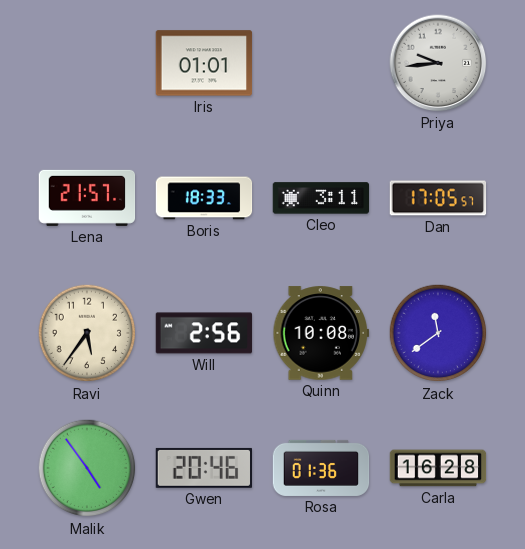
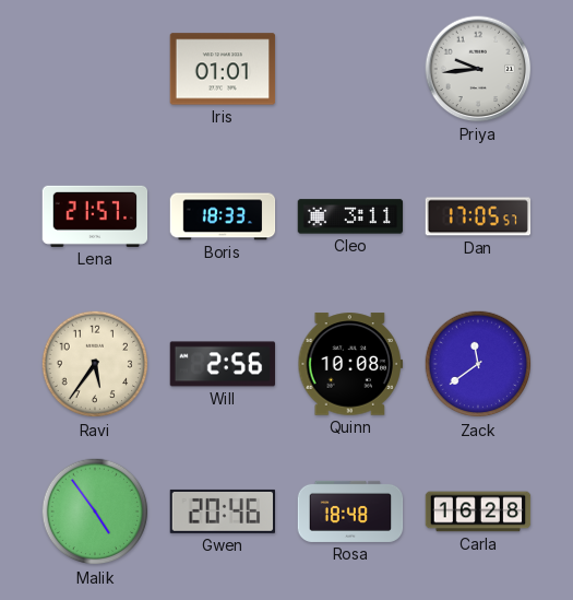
Rosa: 01:36 -> 18:48 (350, 511)
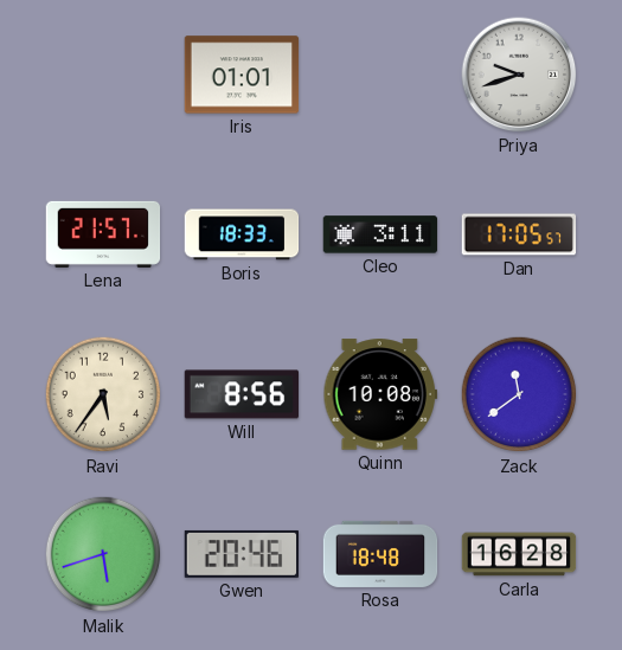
Priya: 9:44 -> 9:42 (519, 75)
Will: 2:56 -> 8:56 (242, 394)
Malik: 4:54 -> 5:42 (103, 554)
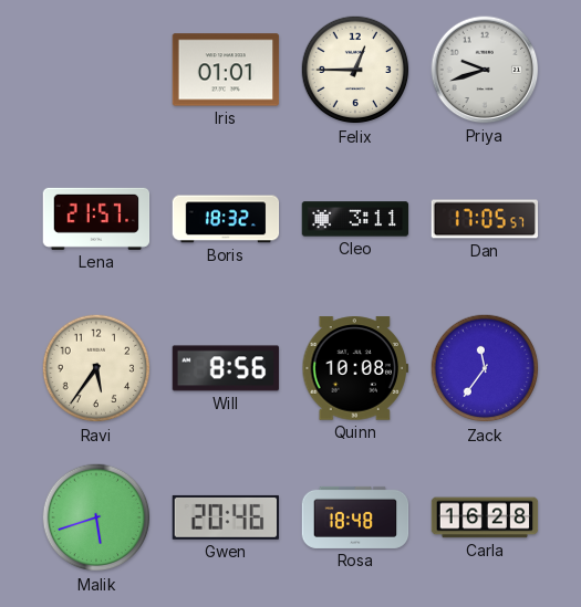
Felix: none -> 12:45 (355, 70)
Boris: 18:33 -> 18:32 (226, 219)
Zack: 11:39 -> 11:36 (485, 368)
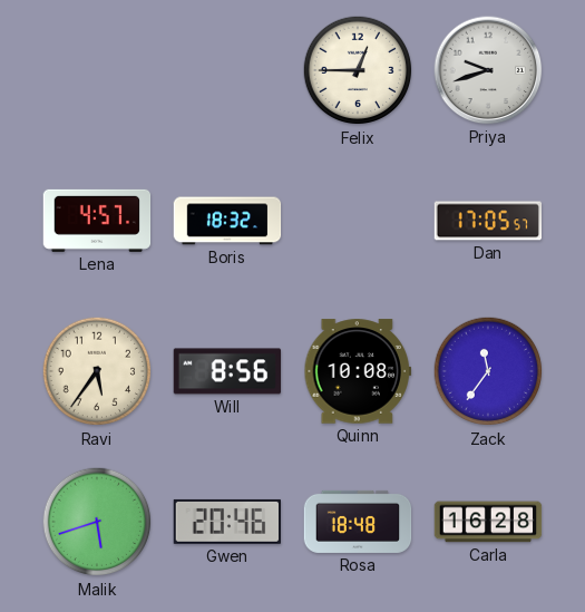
Iris: 01:01 -> none (226, 70)
Lena: 21:57 -> 4:57 (97, 221)
Cleo: 3:11 -> none (355, 219)
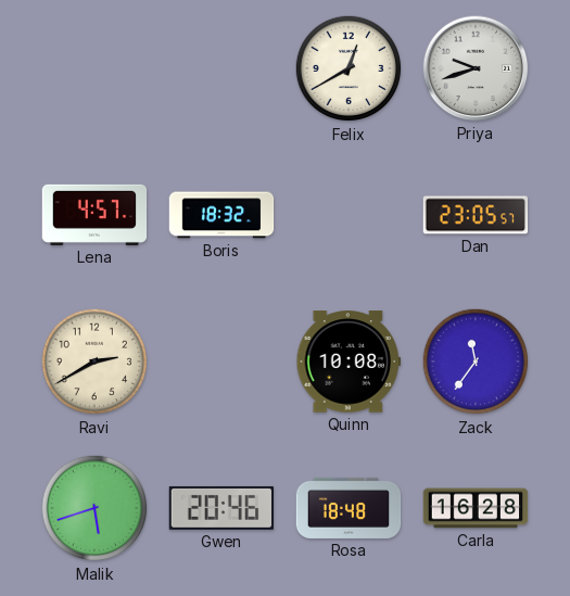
Felix: 12:45 -> 12:40 (349, 68)
Dan: 17:05 -> 23:05 (476, 215)
Ravi: 5:36 -> 2:40 (94, 362)
Will: 8:56 -> none (227, 371)
